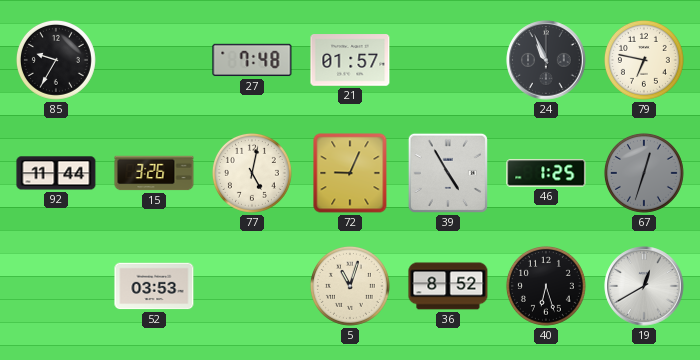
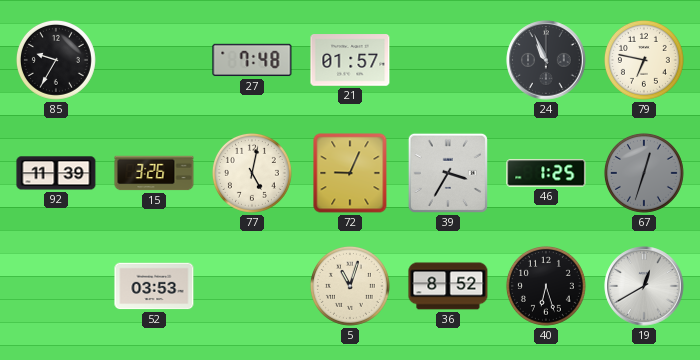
92: 11:44 -> 11:39 (56, 173)
39: 4:55 -> 3:35 (448, 173)
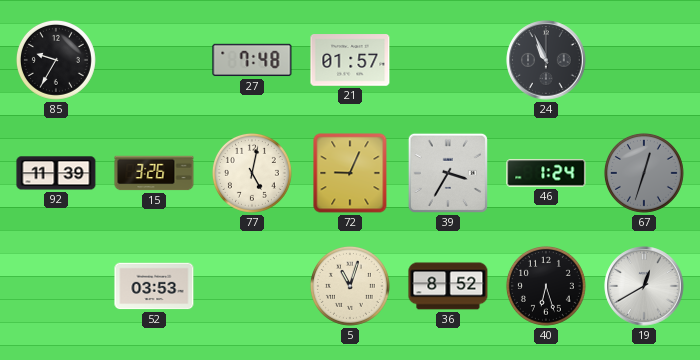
79: 6:47 -> none (644, 60)
46: 1:25 -> 1:24 (546, 173)
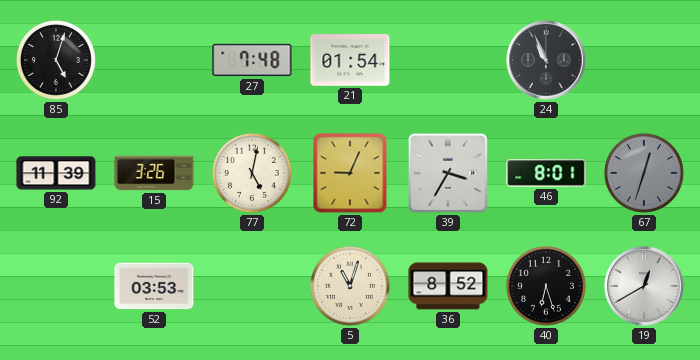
85: 9:35 -> 5:03 (56, 60)
21: 01:57 -> 01:54 (350, 60)
46: 1:24 -> 8:01 (546, 173)
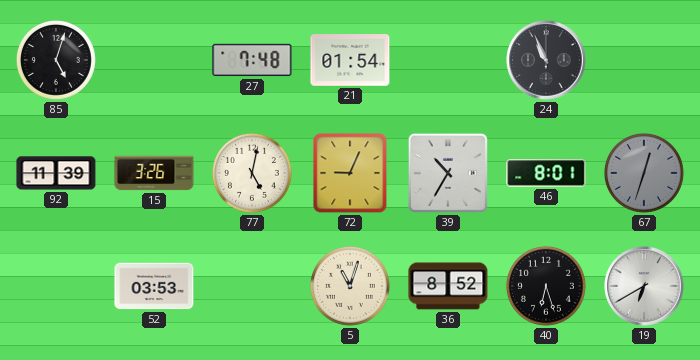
39: 3:35 -> 10:35 (448, 173)
19: 12:40 -> 6:40 (644, 286)
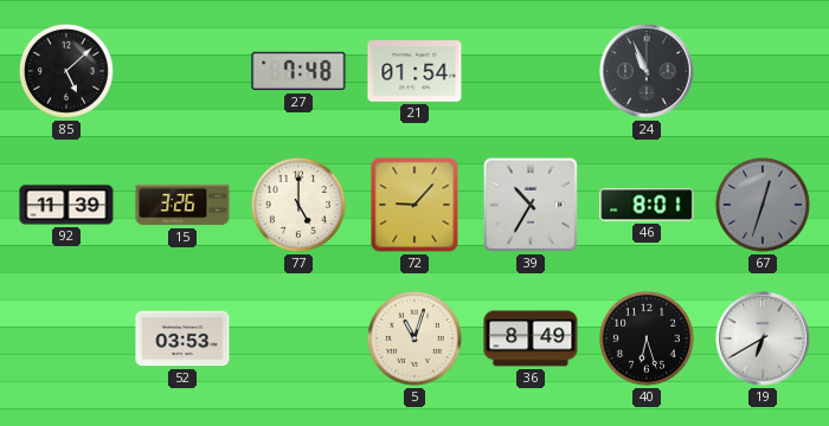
85: 5:03 -> 5:08 (66, 71)
77: 5:02 -> 5:00 (298, 205)
72: 9:04 -> 9:07 (415, 205)
36: 8:52 -> 8:49 (531, 338)
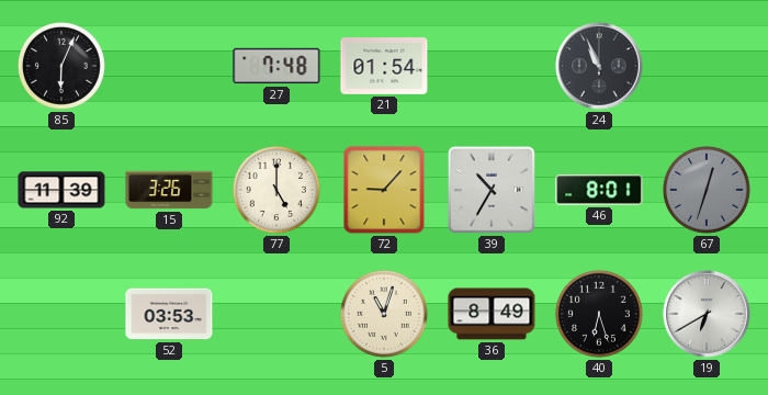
85: 5:08 -> 6:04 (61, 66)
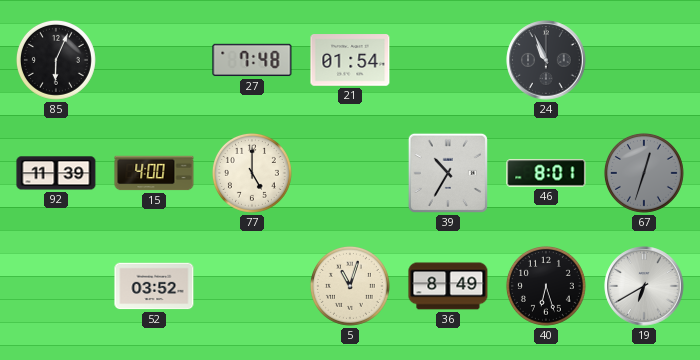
15: 3:26 -> 4:00 (154, 173)
72: 9:07 -> none (384, 190)
52: 03:53 -> 03:52 (154, 286)
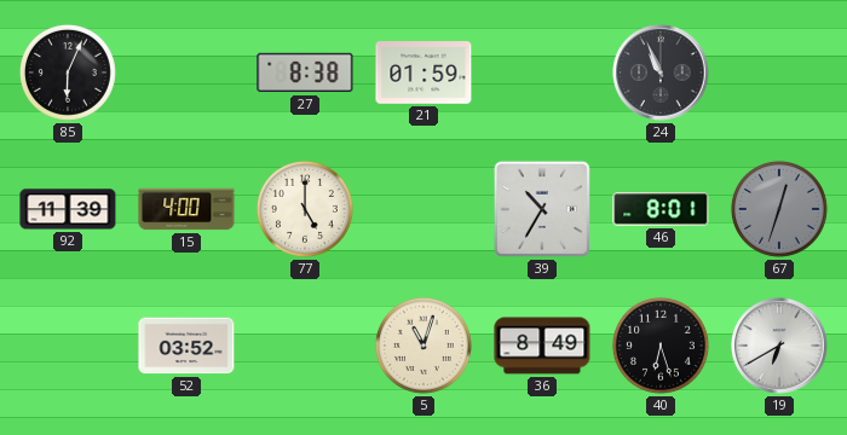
27: 7:48 -> 8:38 (305, 72)
21: 01:54 -> 01:59 (423, 72)
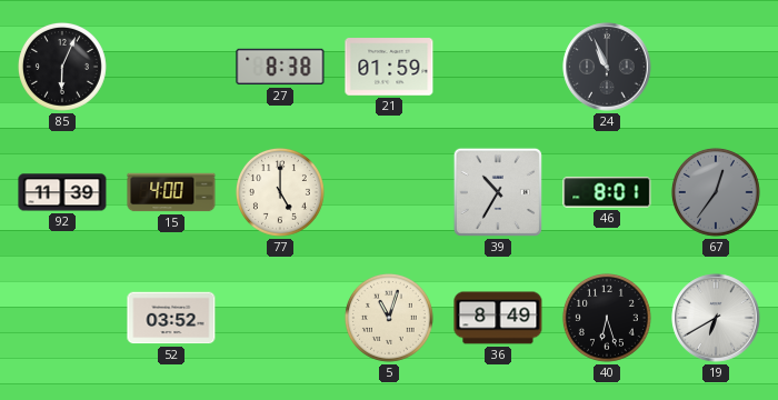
67: 12:33 -> 12:36 (716, 192)
